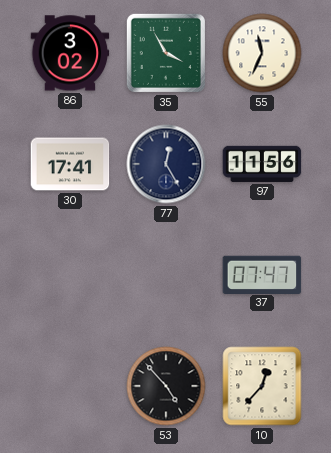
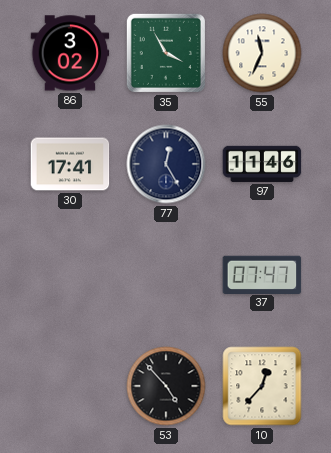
97: 11:56 -> 11:46 (262, 164)
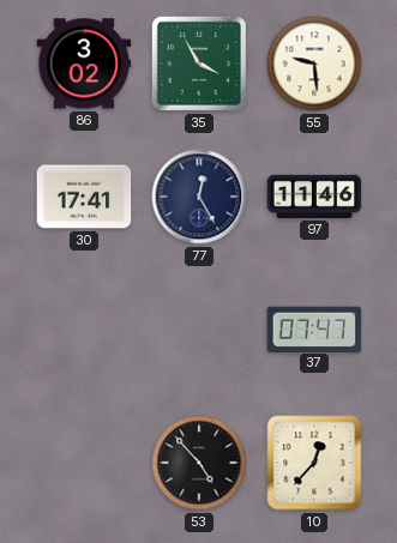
55: 11:34 -> 9:29 (314, 64)
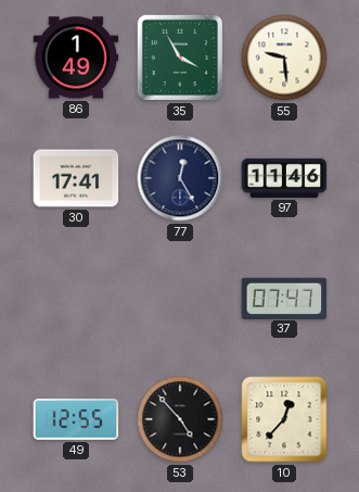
86: 3:02 -> 1:49 (76, 58)
49: none -> 12:55 (76, 420)
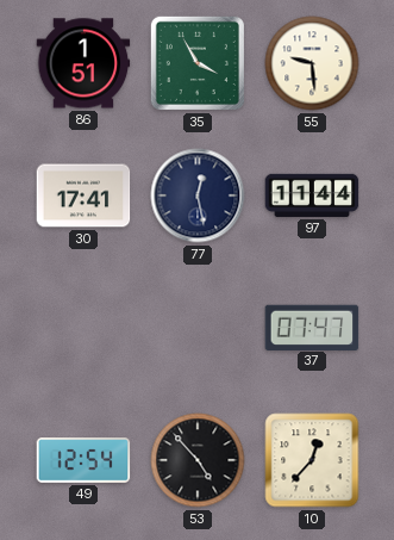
86: 1:49 -> 1:51 (83, 63)
77: 12:25 -> 12:28 (198, 195)
97: 11:46 -> 11:44 (312, 195)
49: 12:55 -> 12:54 (83, 461)
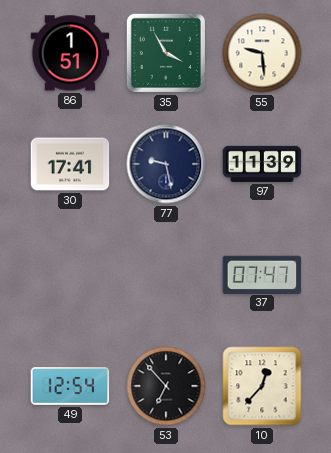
77: 12:28 -> 9:28 (166, 164)
97: 11:44 -> 11:39 (262, 164)
53: 4:53 -> 6:53 (166, 386)
